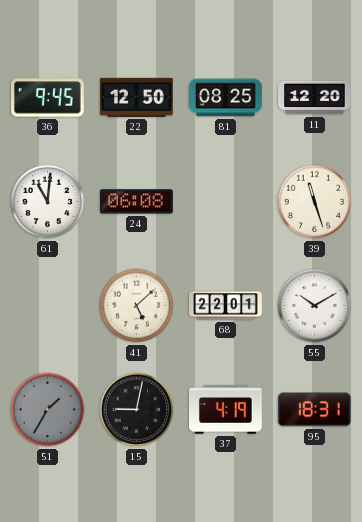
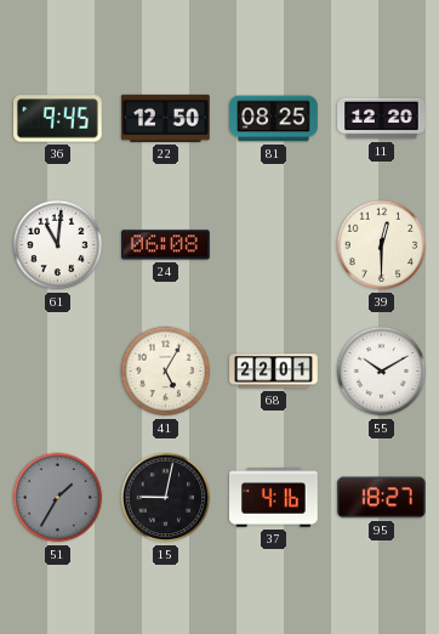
39: 11:27 -> 12:30 (382, 245)
41: 5:08 -> 5:05 (166, 372)
37: 4:19 -> 4:16 (274, 498)
95: 18:31 -> 18:27 (381, 498)
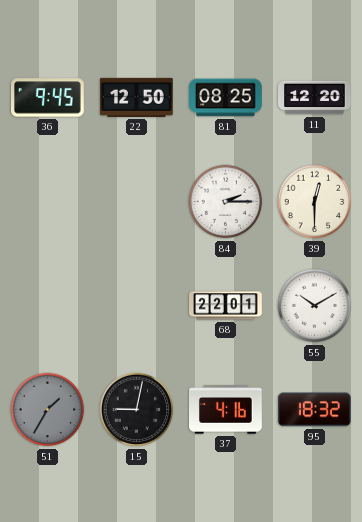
61: 11:01 -> none (58, 245)
24: 06:08 -> none (166, 245)
84: none -> 2:15 (226, 202)
41: 5:05 -> none (166, 372)
95: 18:27 -> 18:32 (314, 410)
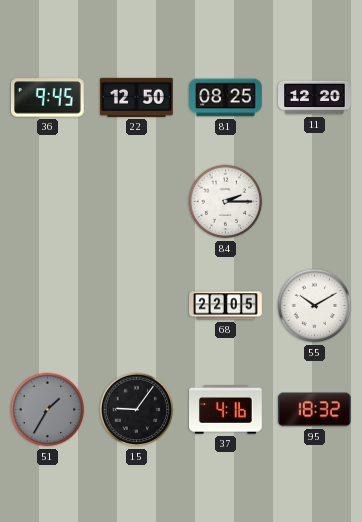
39: 12:30 -> none (315, 202)
68: 22:01 -> 22:05 (226, 306)
15: 9:02 -> 9:06 (137, 410)
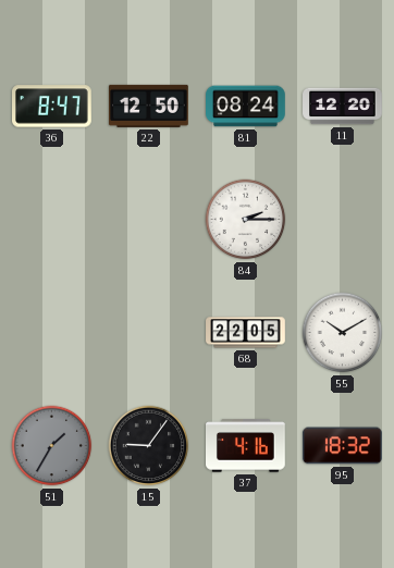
36: 9:45 -> 8:47 (52, 107)
81: 08:25 -> 08:24 (246, 107)
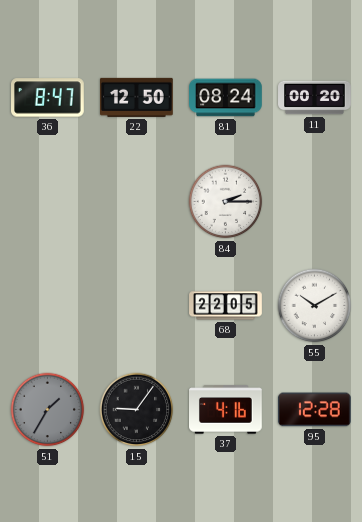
11: 12:20 -> 00:20 (315, 98)
95: 18:32 -> 12:28 (314, 410)
